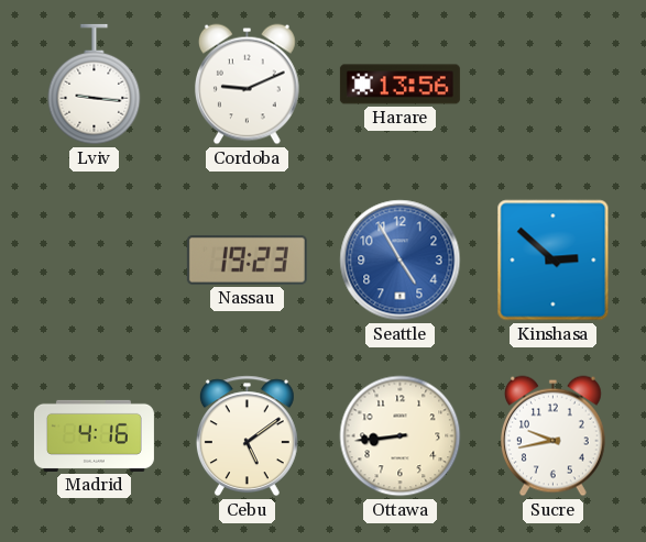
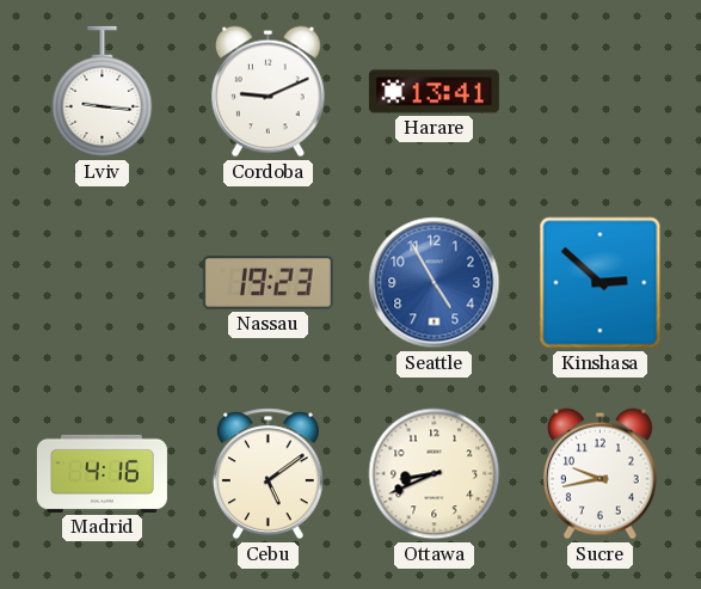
Harare: 13:56 -> 13:41 (433, 92)
Ottawa: 8:44 -> 8:41 (435, 474)
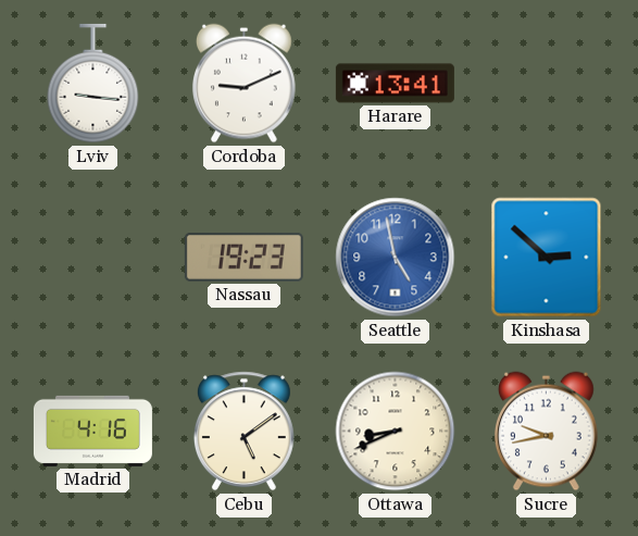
Seattle: 4:55 -> 4:58 (396, 258)
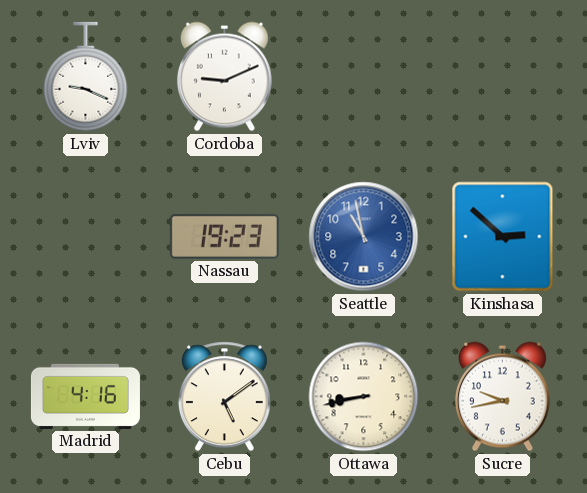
Lviv: 9:16 -> 9:19 (86, 77)
Harare: 13:41 -> none (395, 84)
Seattle: 4:58 -> 10:58 (364, 237)
Ottawa: 8:41 -> 8:43 (364, 397)
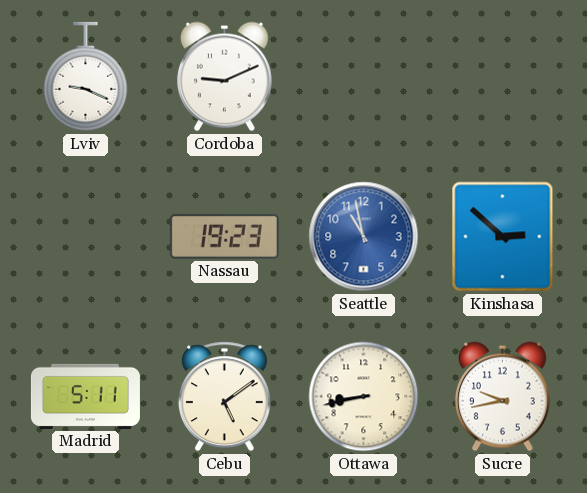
Madrid: 4:16 -> 5:11 (85, 396)
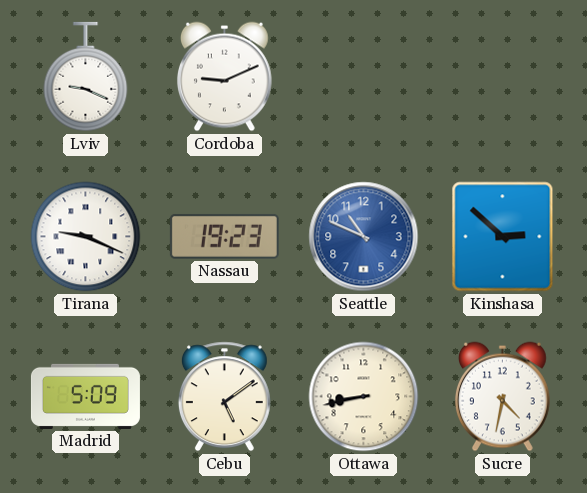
Tirana: none -> 9:19 (86, 237)
Seattle: 10:58 -> 10:49 (364, 237)
Madrid: 5:11 -> 5:09 (85, 396)
Sucre: 9:43 -> 4:32 (502, 397)
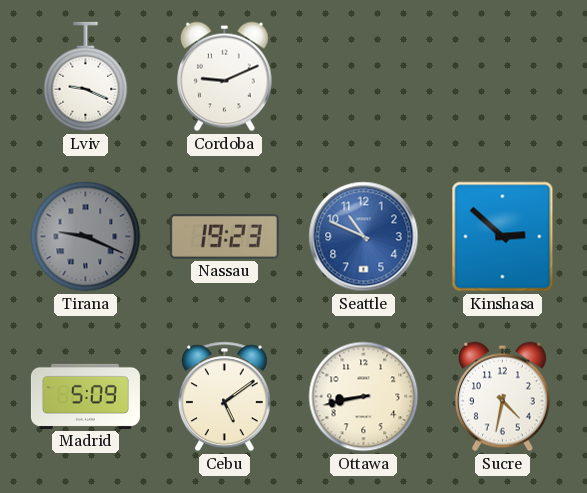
Tirana dial: white -> grey (86, 237)
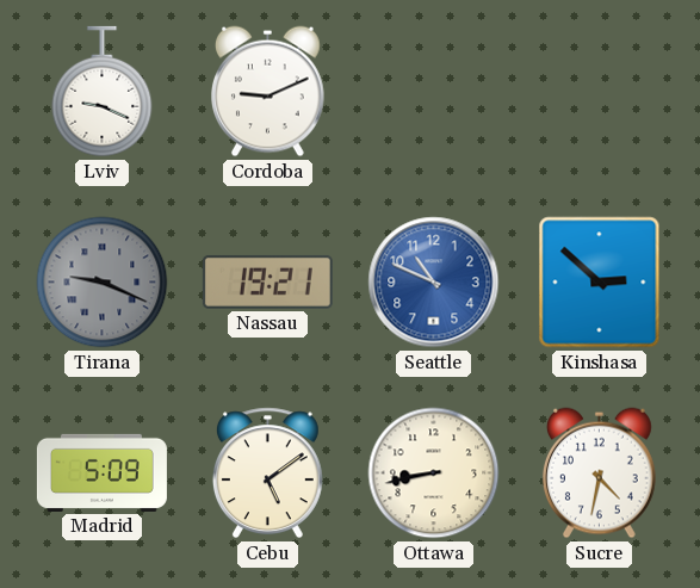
Nassau: 19:23 -> 19:21 (267, 281)
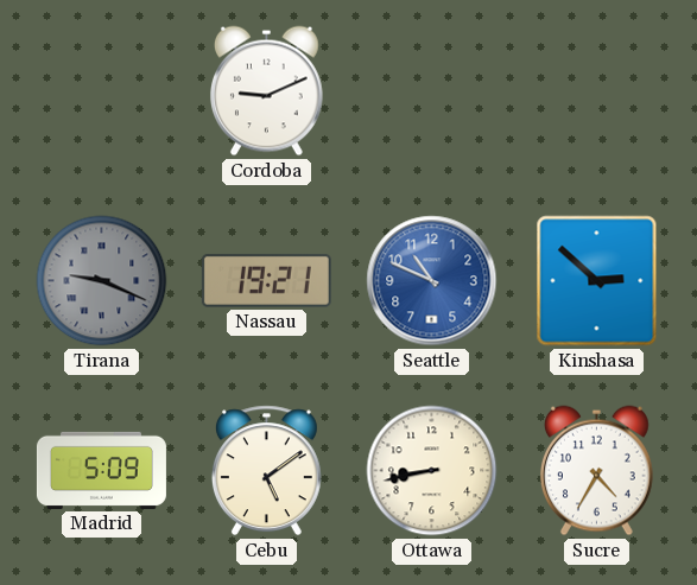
Lviv: 9:19 -> none (103, 92)
Sucre: 4:32 -> 4:35 (596, 471)
